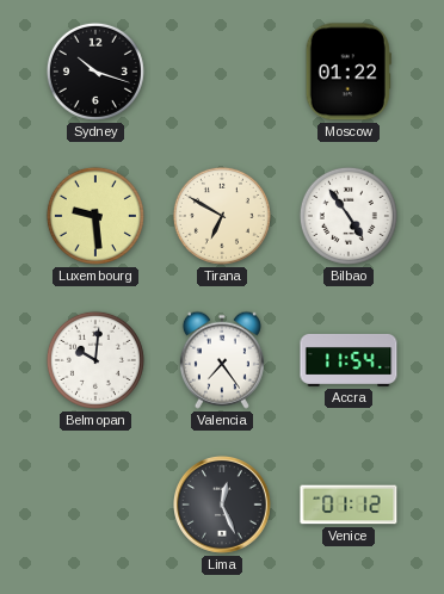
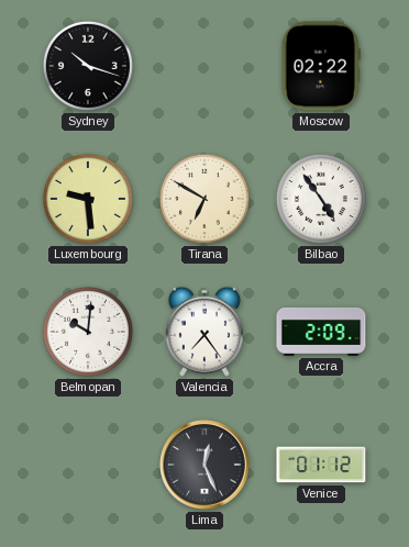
Moscow: 01:22 -> 02:22 (321, 66)
Accra: 11:54 -> 2:09 (321, 332)
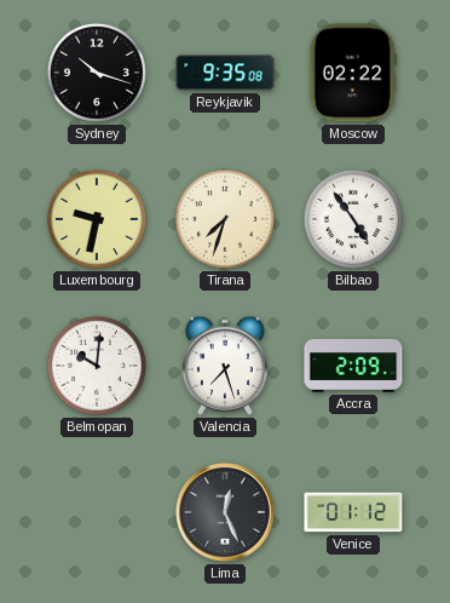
Reykjavik: none -> 9:35 (225, 73)
Luxembourg: 9:29 -> 9:32 (97, 219)
Tirana: 6:50 -> 7:33 (225, 219)
Valencia: 7:24 -> 7:27 (225, 366)
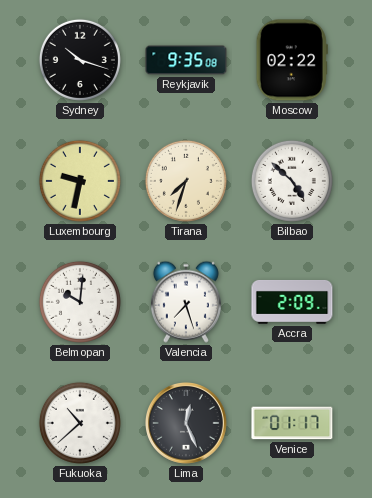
Bilbao: 4:54 -> 4:52 (292, 181)
Fukuoka: none -> 10:38 (80, 423)
Venice: 01:12 -> 01:17 (292, 423)
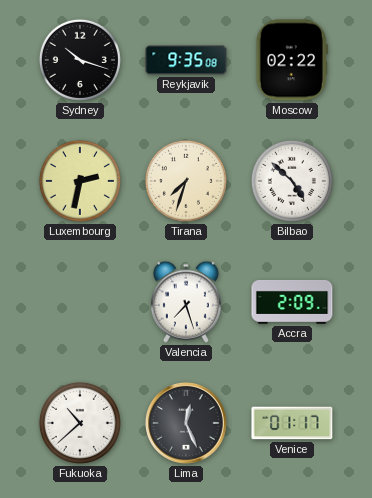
Luxembourg: 9:32 -> 2:32 (80, 181)
Belmopan: 10:01 -> none (80, 302)
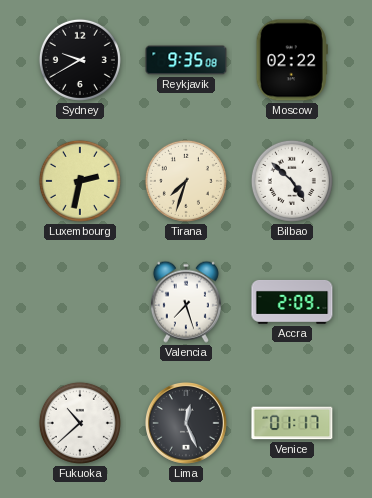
Sydney: 10:18 -> 9:40 (80, 60)
